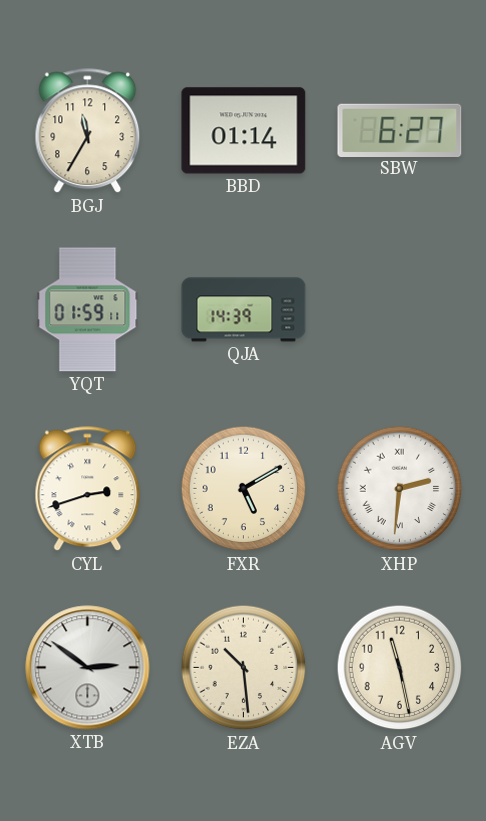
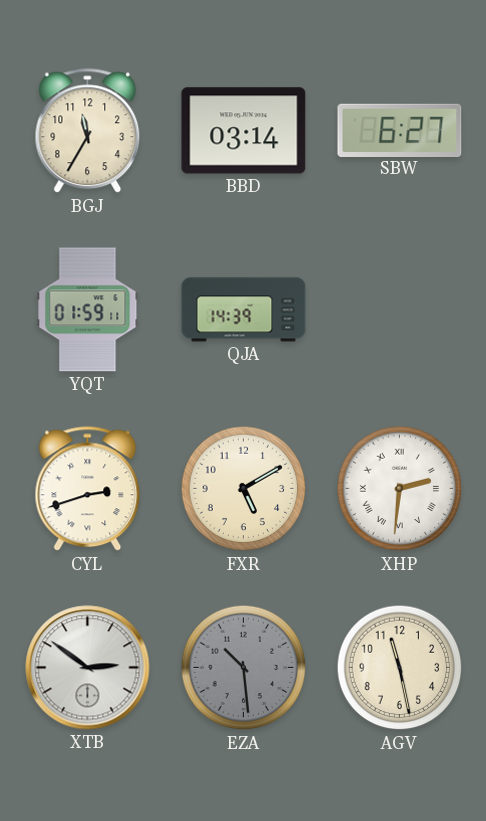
BBD: 01:14 -> 03:14 (244, 131)
EZA dial: cream -> grey (244, 668)
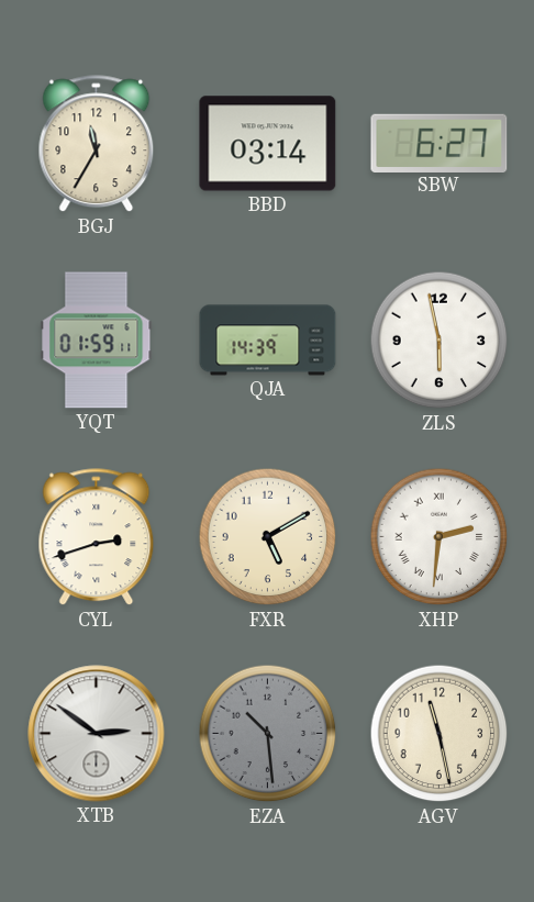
ZLS: none -> 5:58 (440, 341)
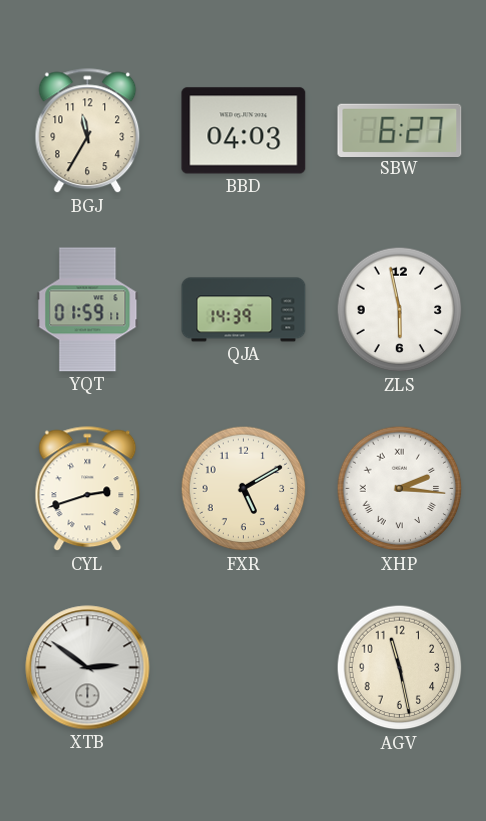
BBD: 03:14 -> 04:03 (244, 131)
XHP: 2:31 -> 2:16 (400, 489)
EZA: 10:29 -> none (268, 734)
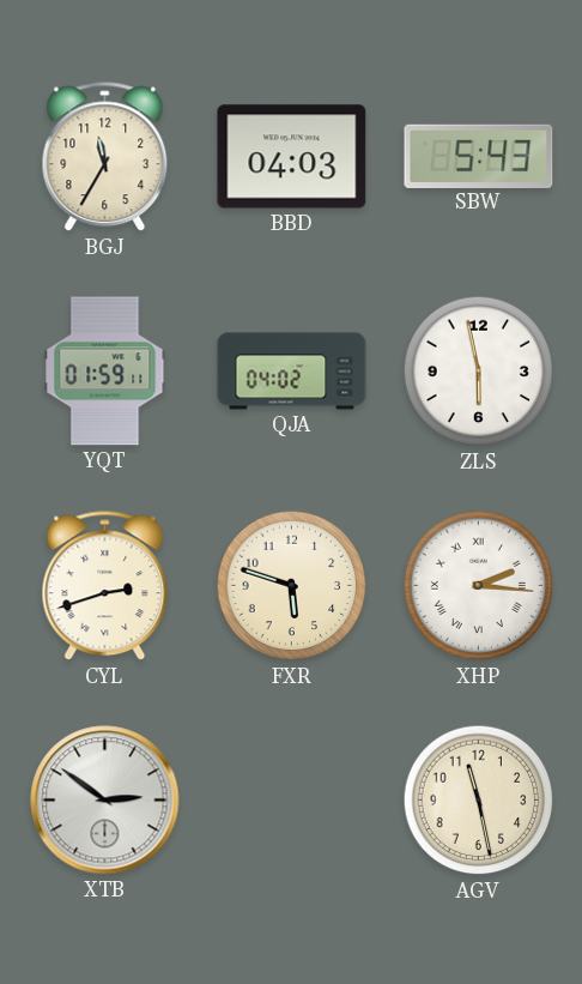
SBW: 6:27 -> 5:43 (479, 156)
QJA: 14:39 -> 04:02 (292, 372)
FXR: 5:10 -> 5:48 (292, 586)
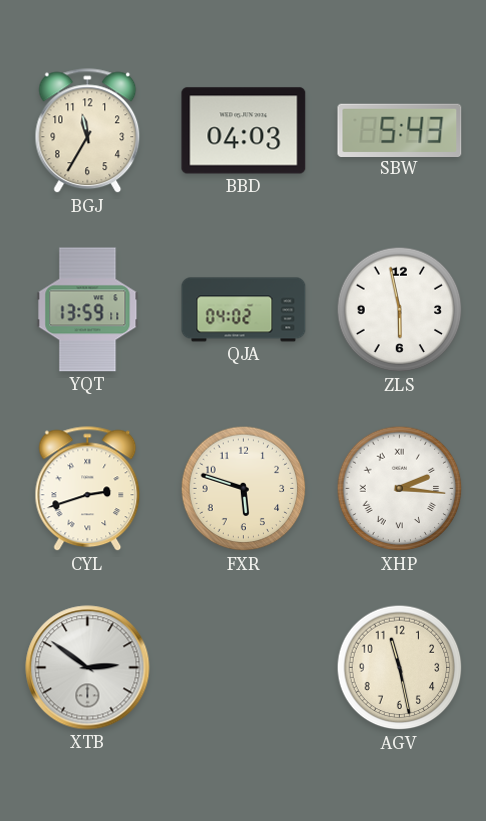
YQT: 01:59 -> 13:59 (88, 310)
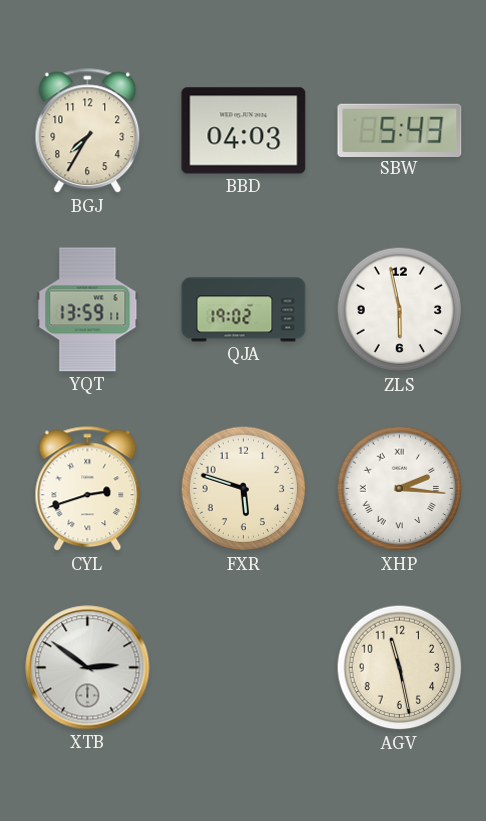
BGJ: 11:35 -> 7:35 (88, 131)
QJA: 04:02 -> 19:02 (244, 310)
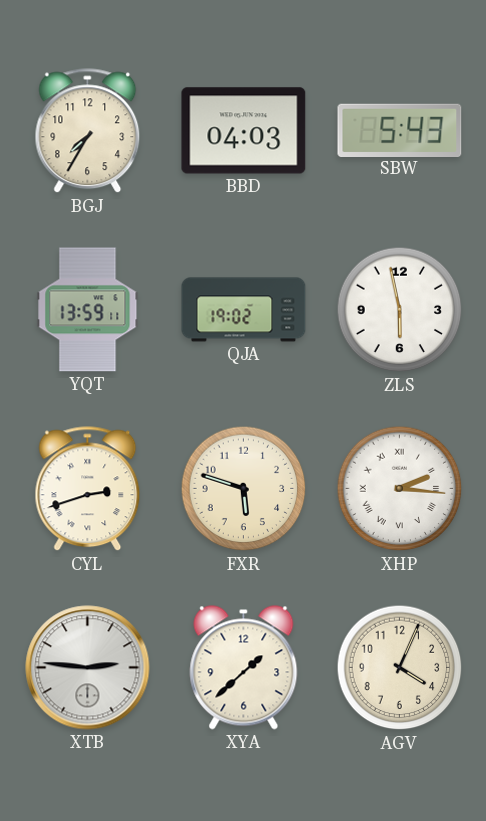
XTB: 2:51 -> 2:46 (88, 668)
XYA: none -> 1:38 (244, 668)
AGV: 11:28 -> 4:04 (400, 668)
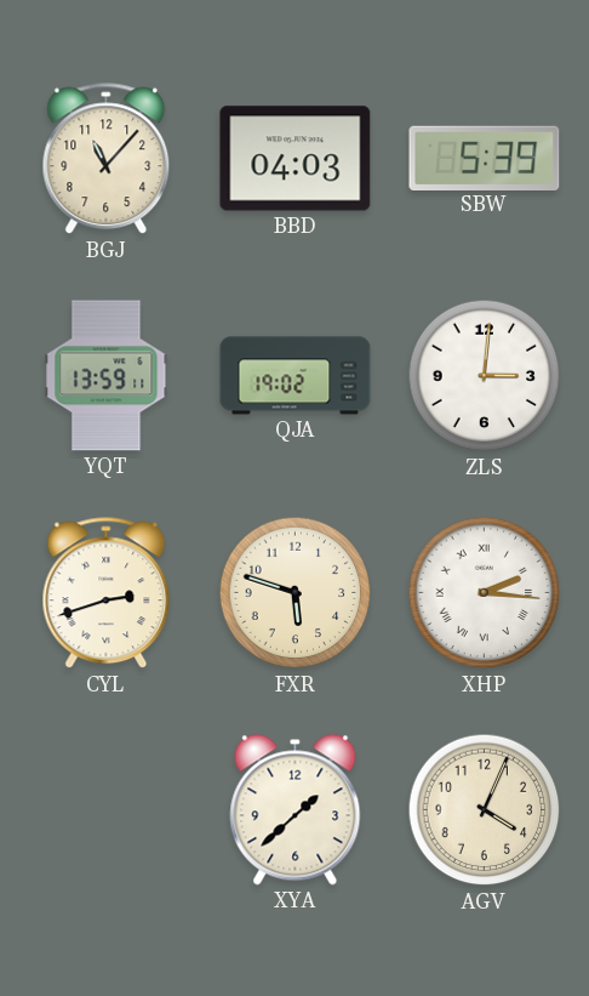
BGJ: 7:35 -> 11:07 (107, 159)
SBW: 5:43 -> 5:39 (485, 158)
ZLS: 5:58 -> 3:01 (485, 376)
XTB: 2:46 -> none (88, 668)
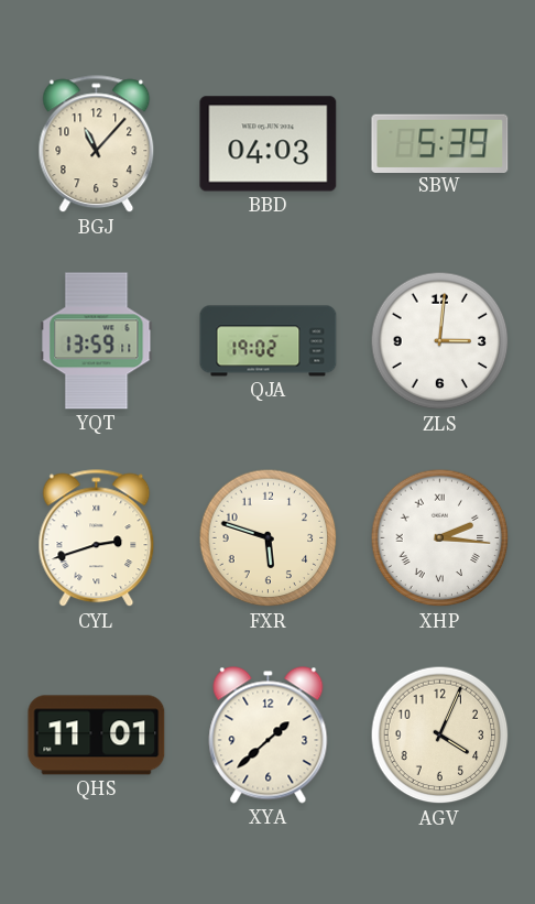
QHS: none -> 11:01 (97, 736)
